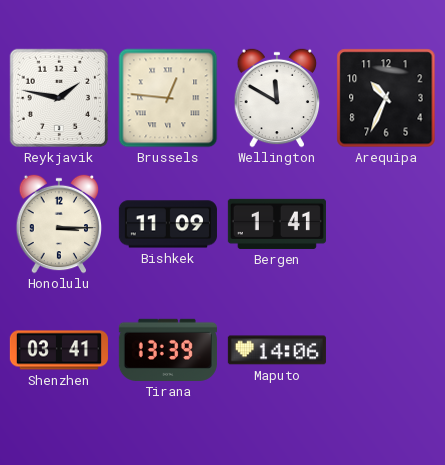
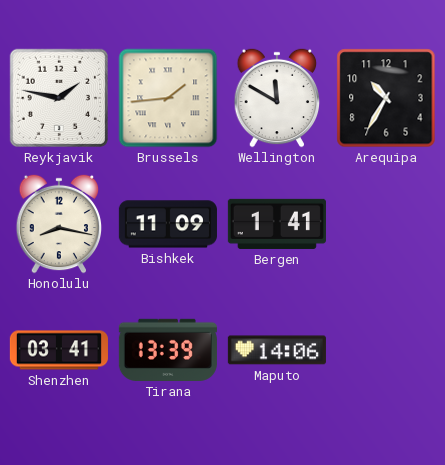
Brussels: 12:46 -> 1:44 (168, 98)
Arequipa: 10:34 -> 10:35 (386, 98)
Honolulu: 3:15 -> 8:17 (59, 224)
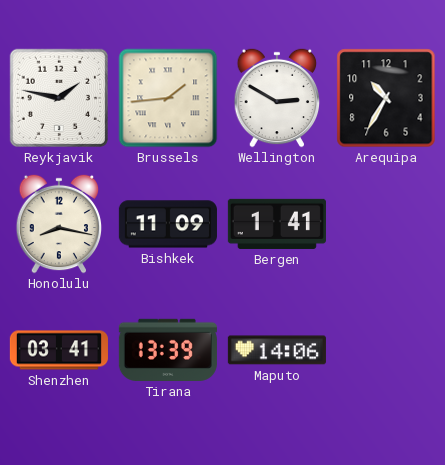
Wellington: 11:50 -> 2:50 (277, 98)
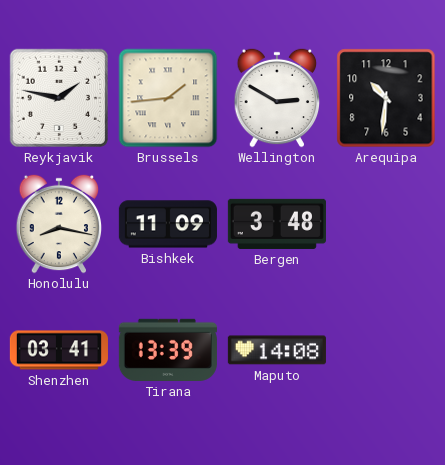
Arequipa: 10:35 -> 10:31 (386, 98)
Bergen: 1:41 -> 3:48 (277, 224)
Maputo: 14:06 -> 14:08 (277, 350)
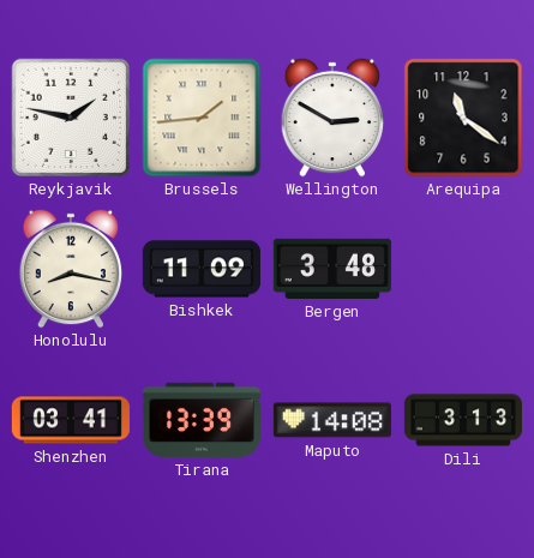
Arequipa: 10:31 -> 11:21 (463, 118)
Dili: none -> 3:13 (463, 420)
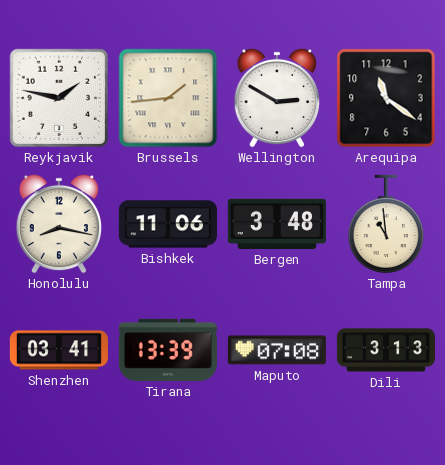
Bishkek: 11:09 -> 11:06 (168, 224)
Tampa: none -> 10:59 (386, 224)
Maputo: 14:08 -> 07:08 (277, 350)
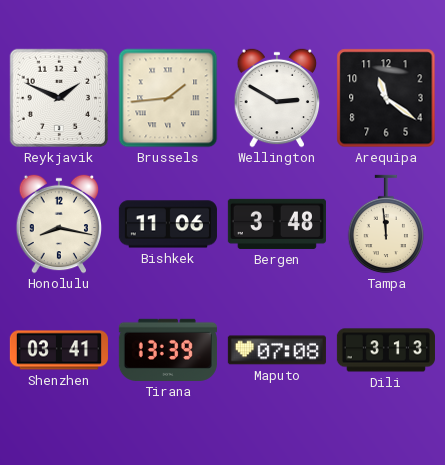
Reykjavik: 1:47 -> 1:49 (59, 98)
Tampa: 10:59 -> 11:59 (386, 224)
